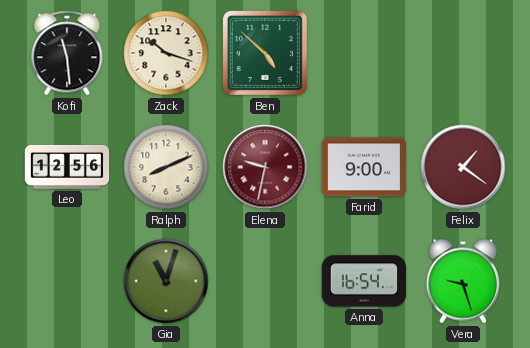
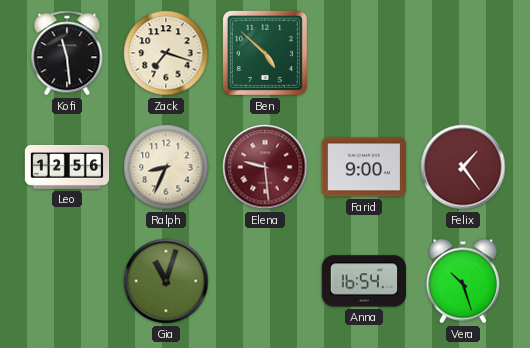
Zack: 10:18 -> 7:18 (166, 53)
Ralph: 8:11 -> 8:34 (166, 167)
Elena: 9:32 -> 9:29 (265, 167)
Felix: 1:21 -> 1:24 (463, 167)
Vera: 9:27 -> 10:27 (462, 281)
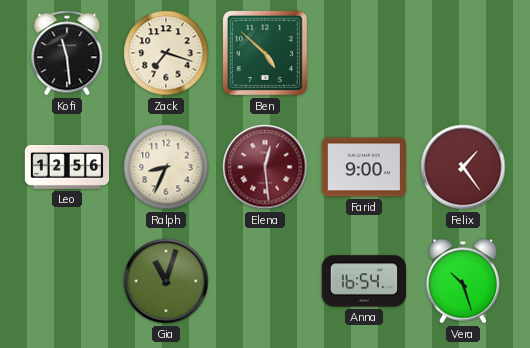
Elena: 9:29 -> 12:29 (265, 167)
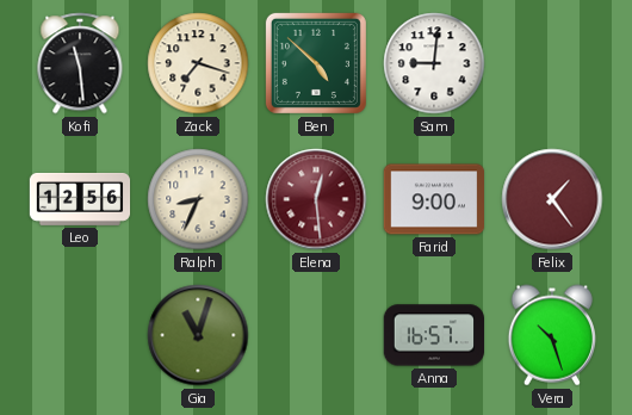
Sam: none -> 9:01 (434, 63)
Anna: 16:54 -> 16:57 (433, 335)
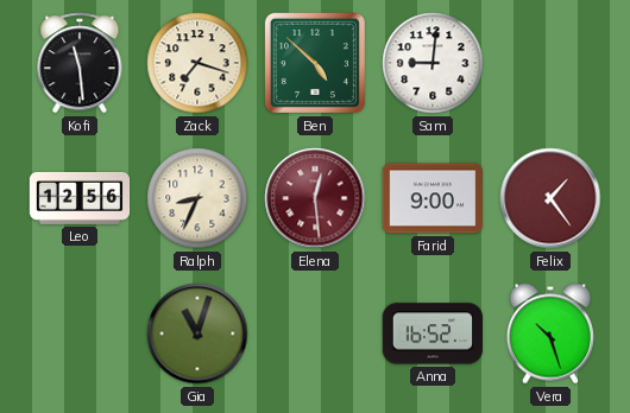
Anna: 16:57 -> 16:52 (431, 333)
